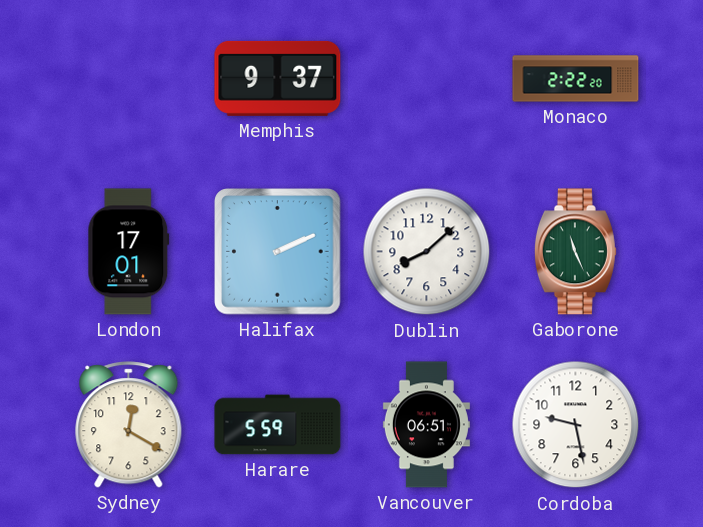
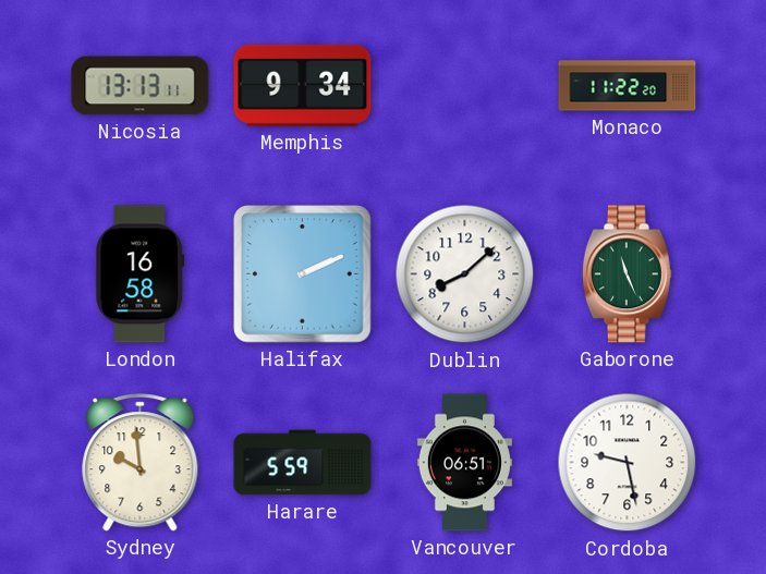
Nicosia: none -> 13:13 (141, 86)
Memphis: 9:37 -> 9:34 (303, 85)
Monaco: 2:22 -> 11:22 (628, 86)
London: 17:01 -> 16:58 (141, 274)
Sydney: 12:20 -> 9:59 (141, 463)
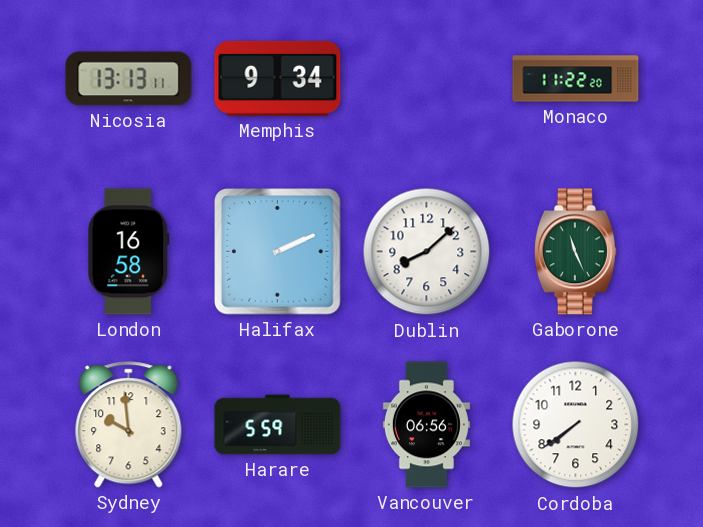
Vancouver: 06:51 -> 06:56 (426, 425)
Cordoba: 9:28 -> 7:39 (576, 425)
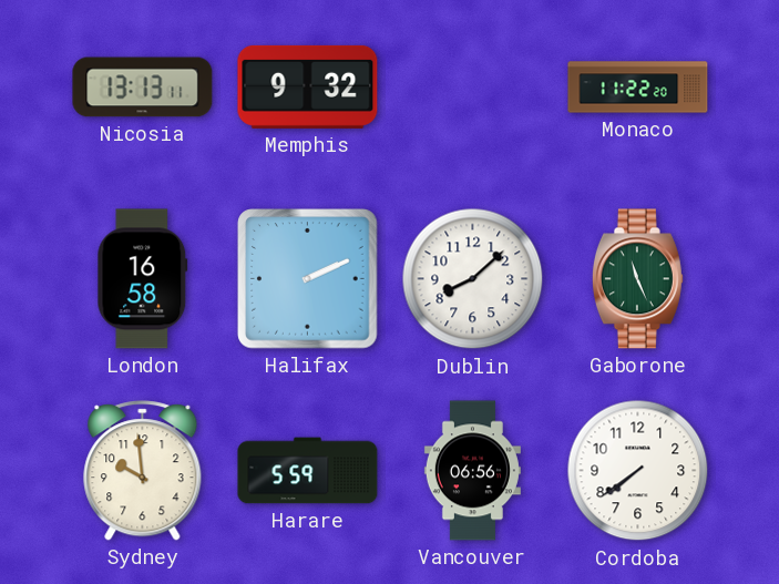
Memphis: 9:34 -> 9:32 (308, 86)
